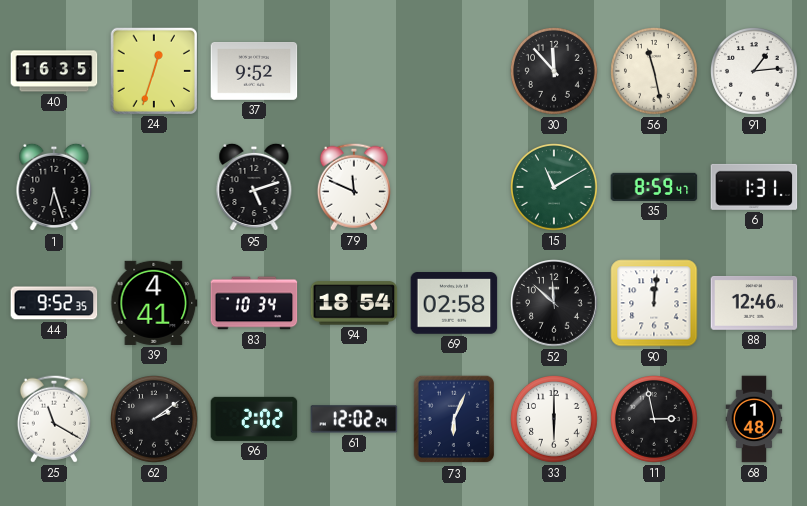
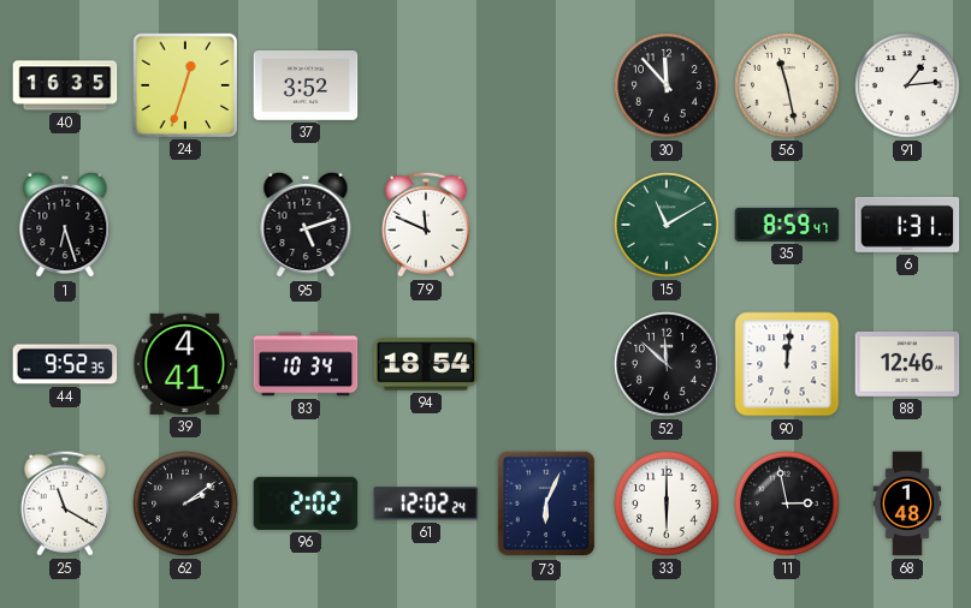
37: 9:52 -> 3:52 (306, 87)
69: 02:58 -> none (454, 303)
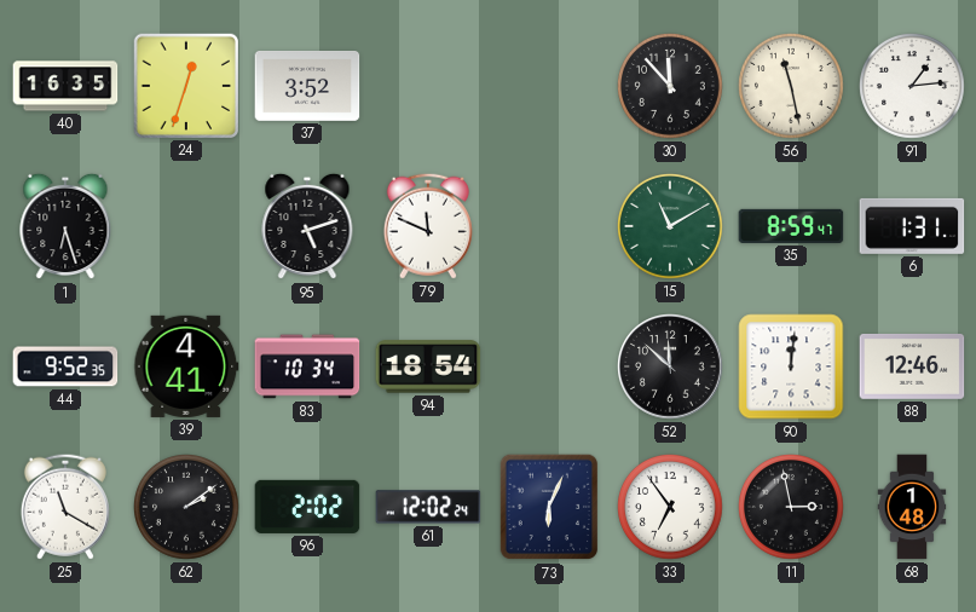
33: 6:00 -> 6:54 (671, 508)
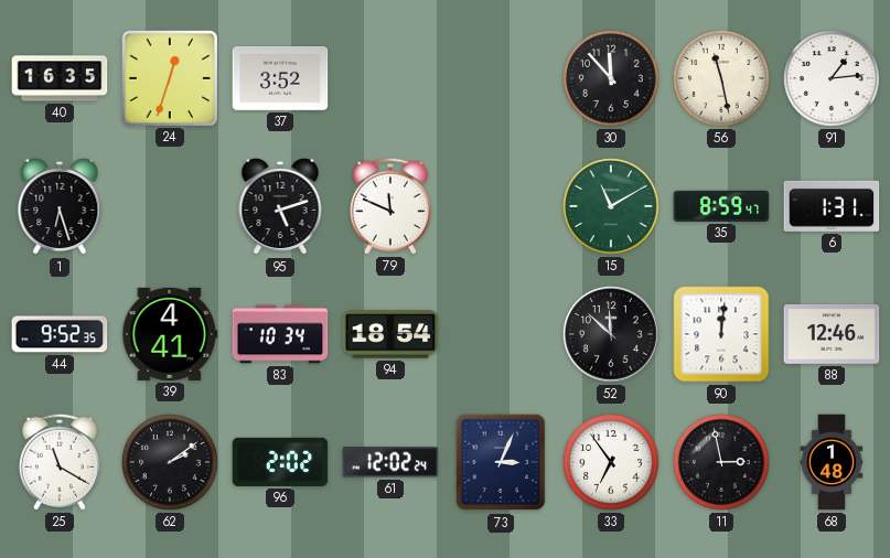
73: 6:04 -> 3:04 (501, 462)
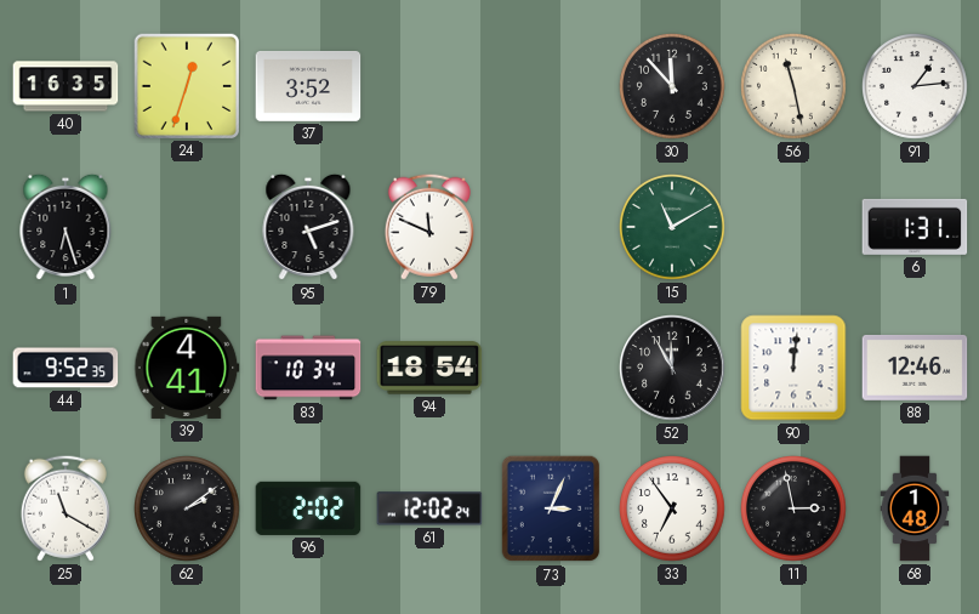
35: 8:59 -> none (721, 206)
52: 11:52 -> 11:55 (672, 368)
